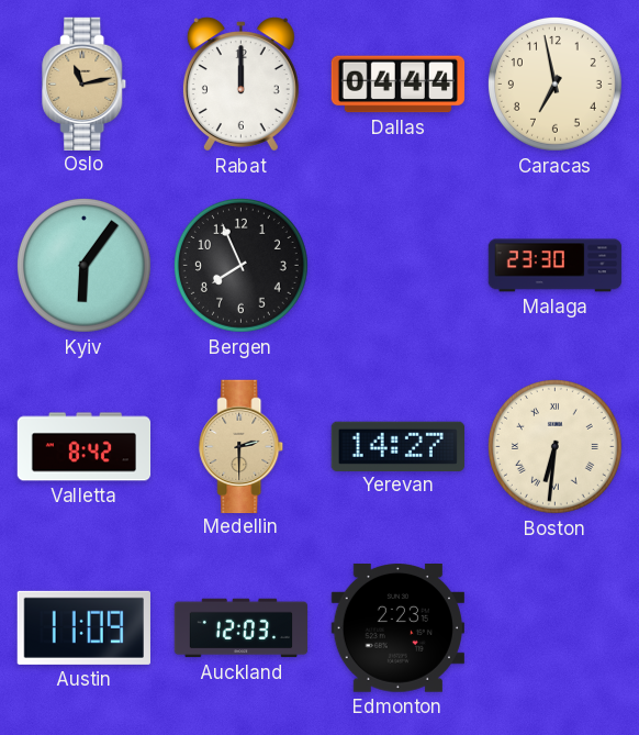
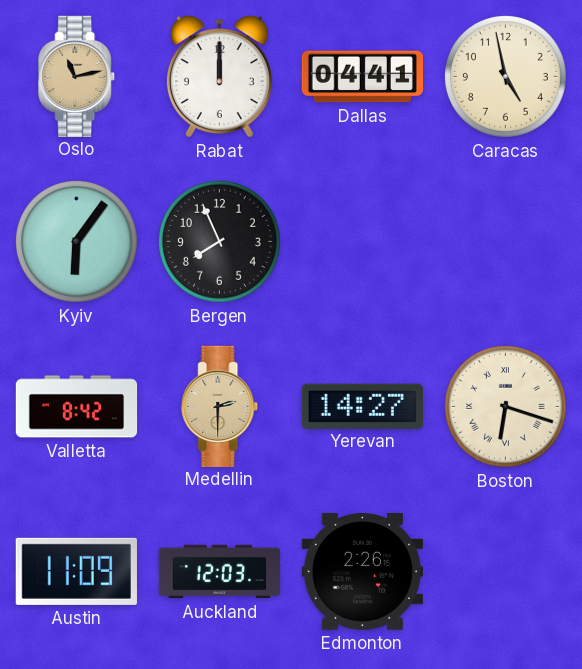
Dallas: 04:44 -> 04:41 (363, 77)
Caracas: 6:58 -> 4:58 (505, 76)
Malaga: 23:30 -> none (556, 266)
Boston: 6:31 -> 6:18 (505, 406)
Edmonton: 2:23 -> 2:26 (362, 572)
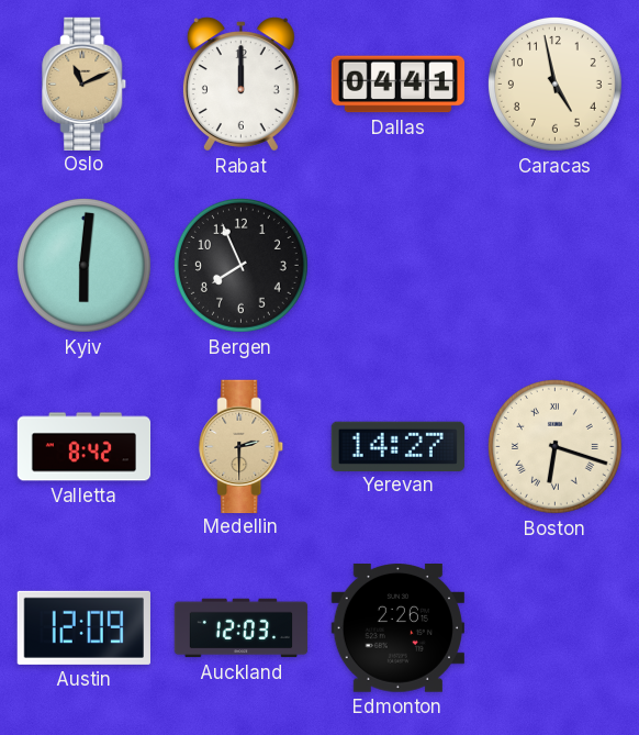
Oslo: 11:13 -> 11:11 (85, 83)
Kyiv: 6:06 -> 6:01 (83, 265)
Austin: 11:09 -> 12:09 (83, 627)
